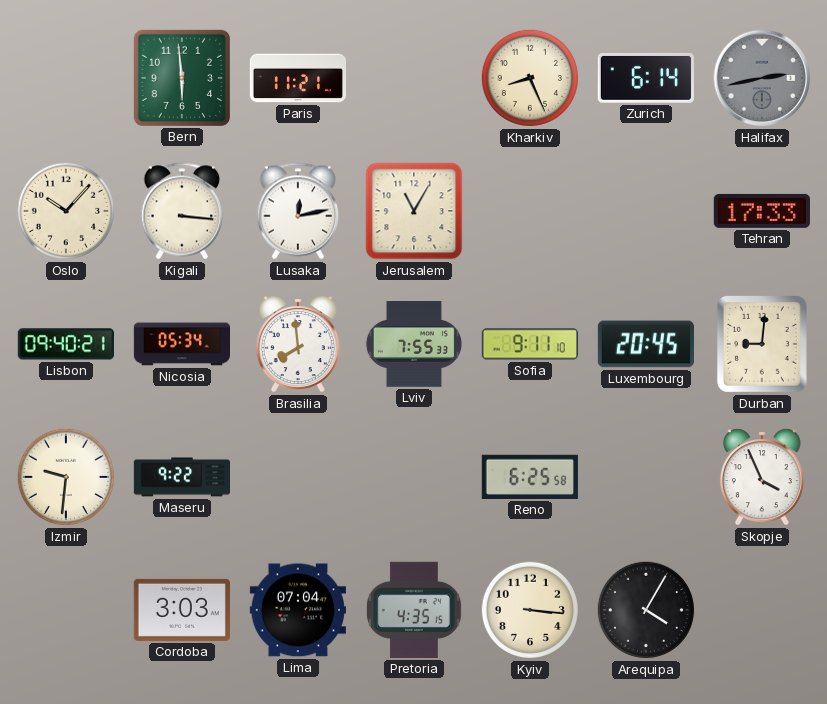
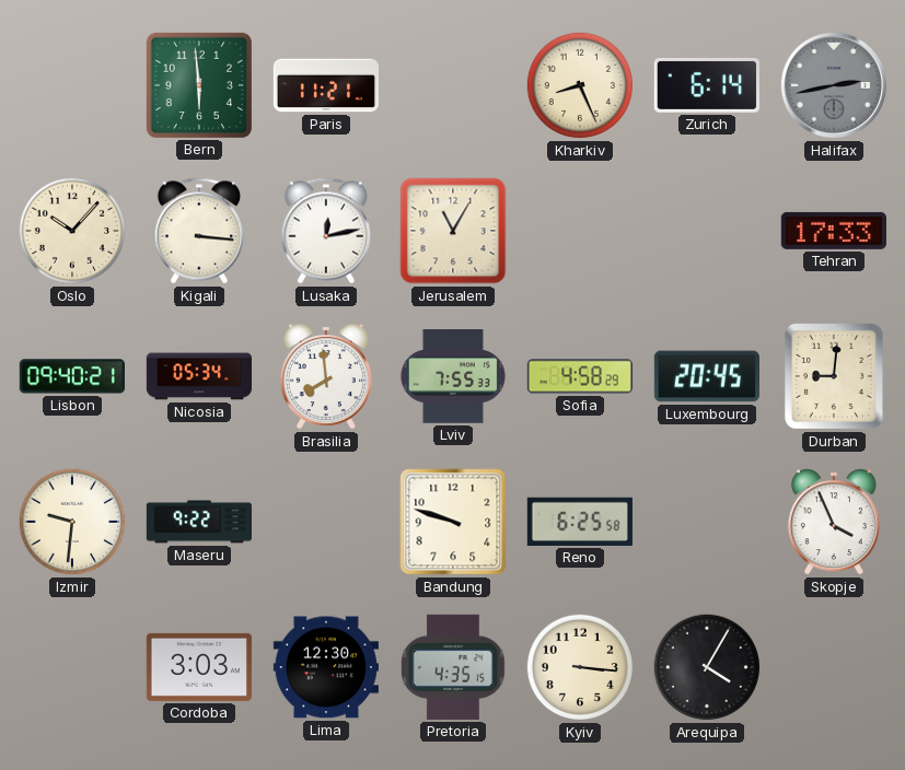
Sofia: 9:11 -> 4:58 (579, 376)
Bandung: none -> 9:48 (453, 522)
Lima: 07:04 -> 12:30 (326, 667)
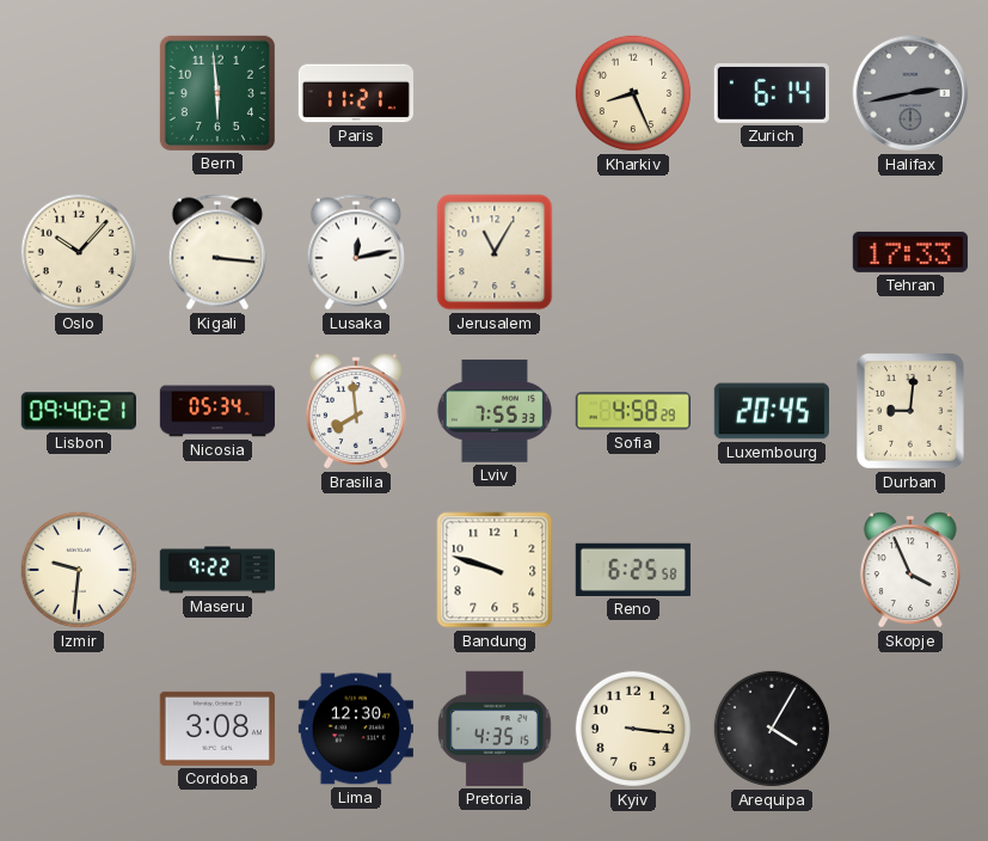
Cordoba: 3:03 -> 3:08 (217, 729)
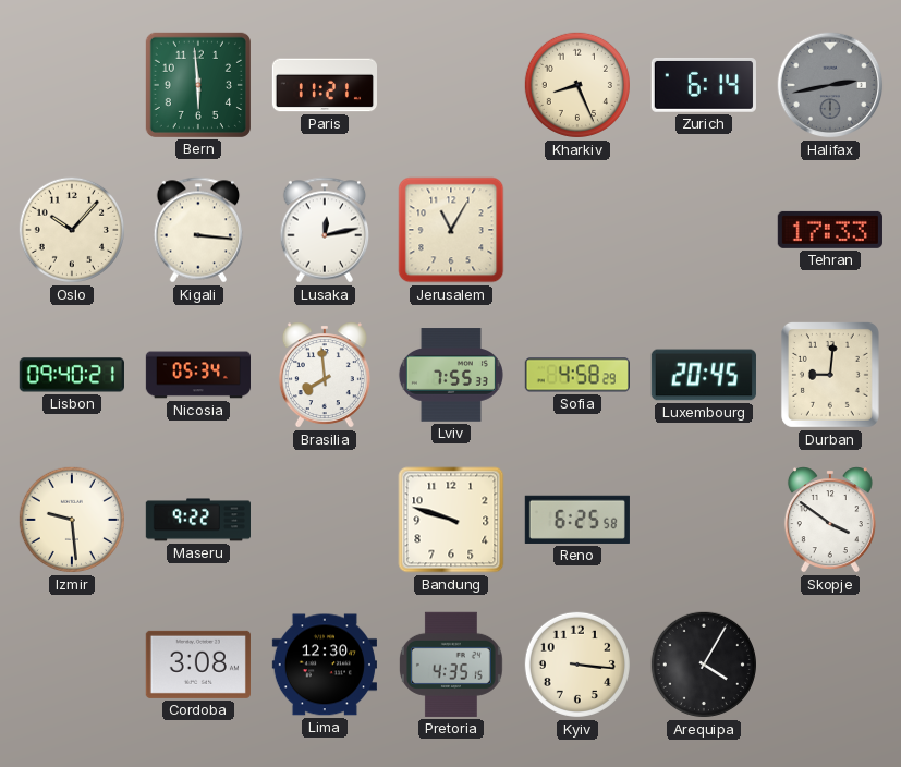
Izmir: 9:31 -> 9:29 (72, 520)
Skopje: 3:56 -> 3:51 (830, 520)
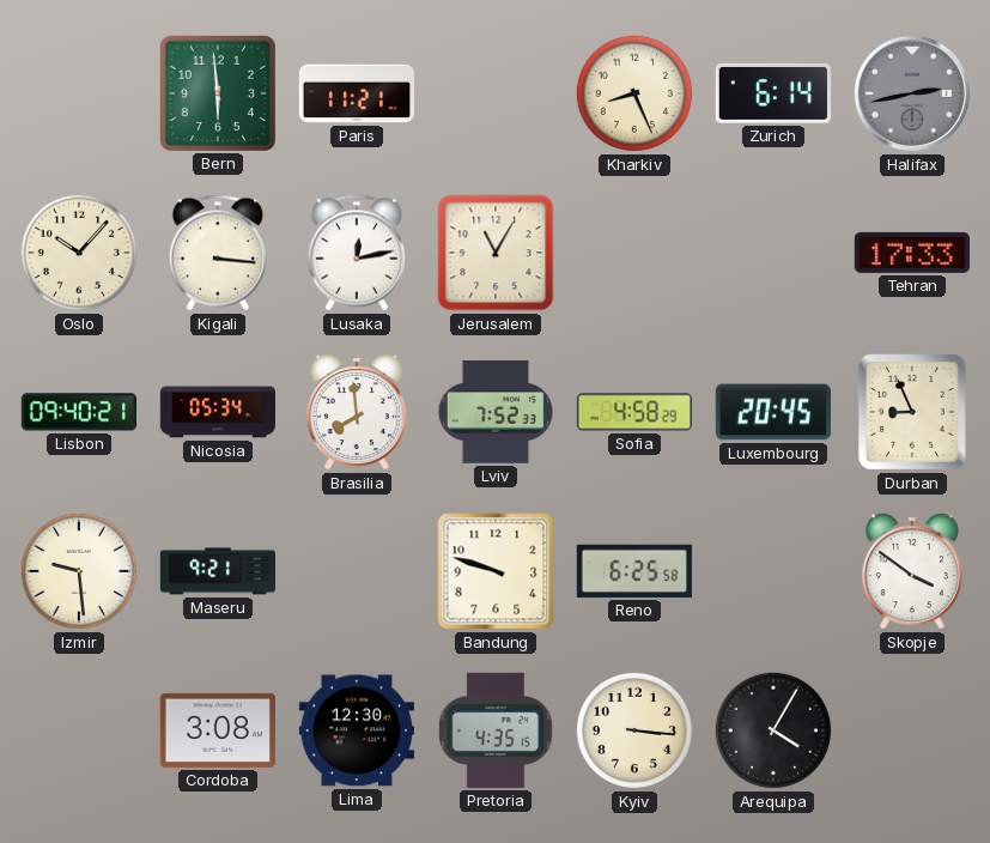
Lviv: 7:55 -> 7:52 (496, 412)
Durban: 9:01 -> 8:56 (912, 412)
Maseru: 9:22 -> 9:21 (217, 571)
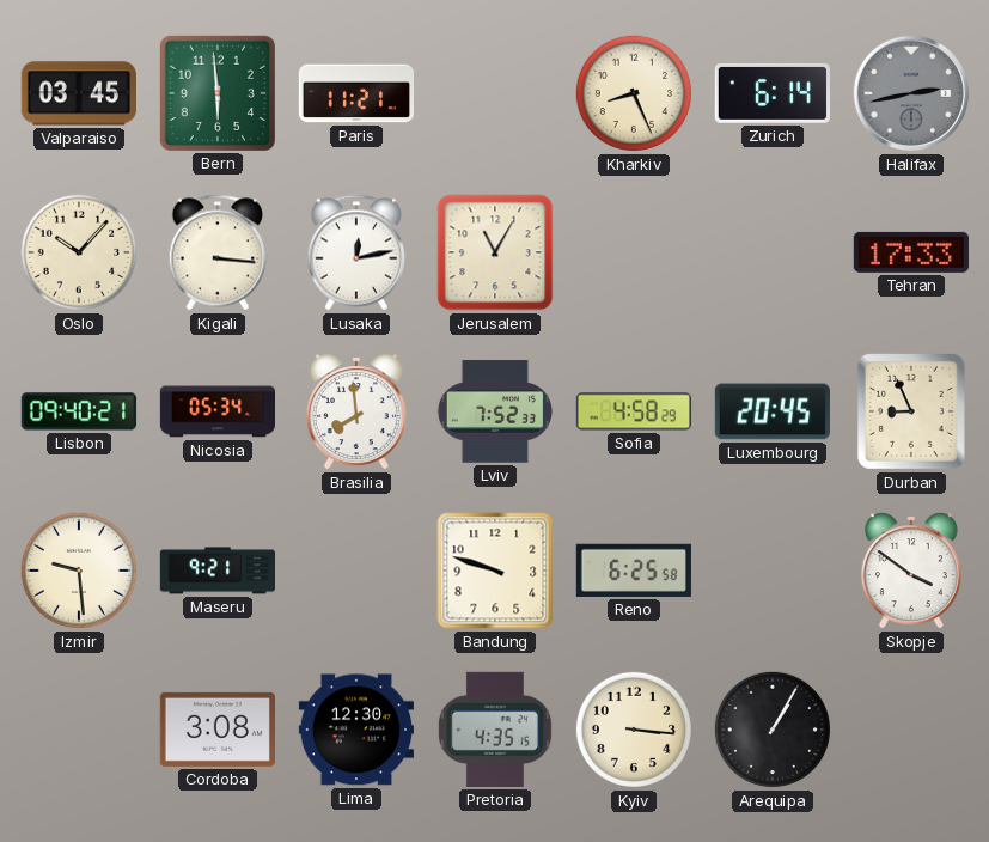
Valparaiso: none -> 03:45 (79, 93)
Arequipa: 4:05 -> 1:05 (773, 730)
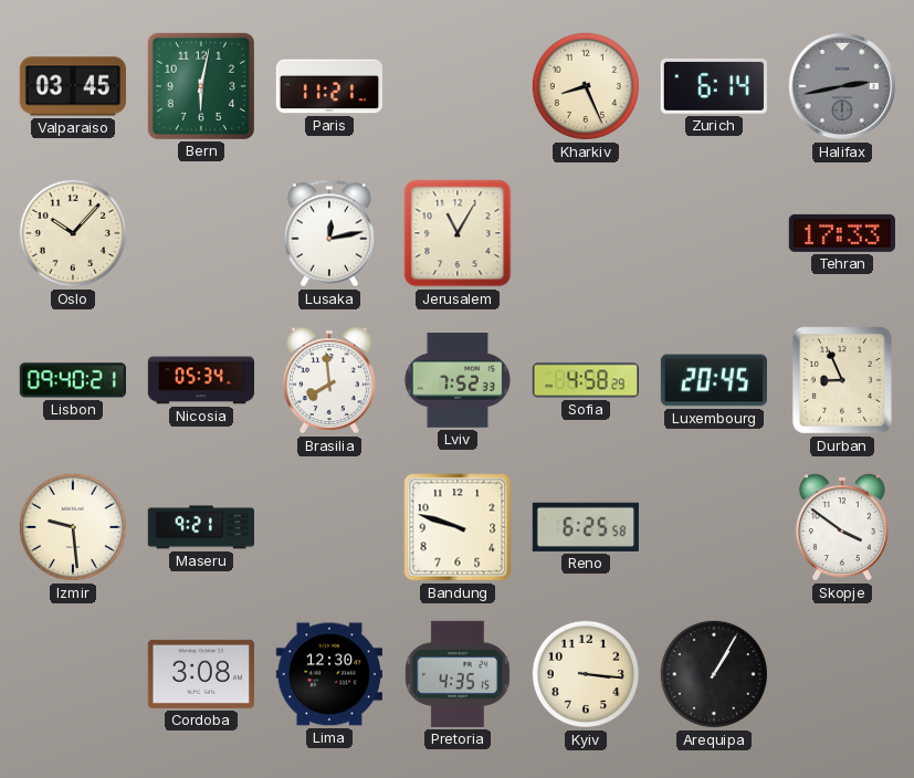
Bern: 5:59 -> 6:02 (201, 86)
Kigali: 3:16 -> none (218, 252)
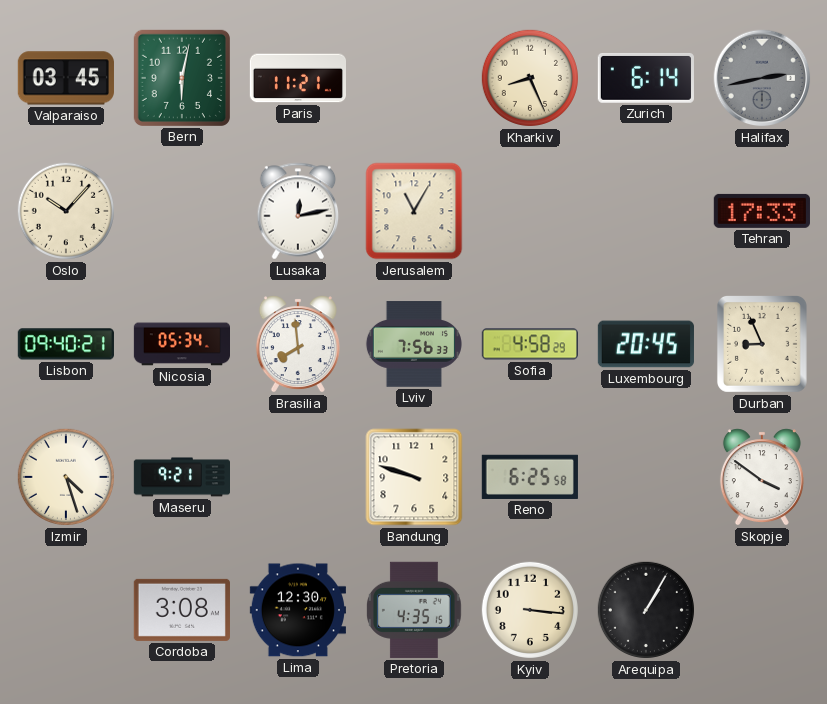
Lviv: 7:52 -> 7:56 (414, 344)
Izmir: 9:29 -> 4:27 (66, 477)
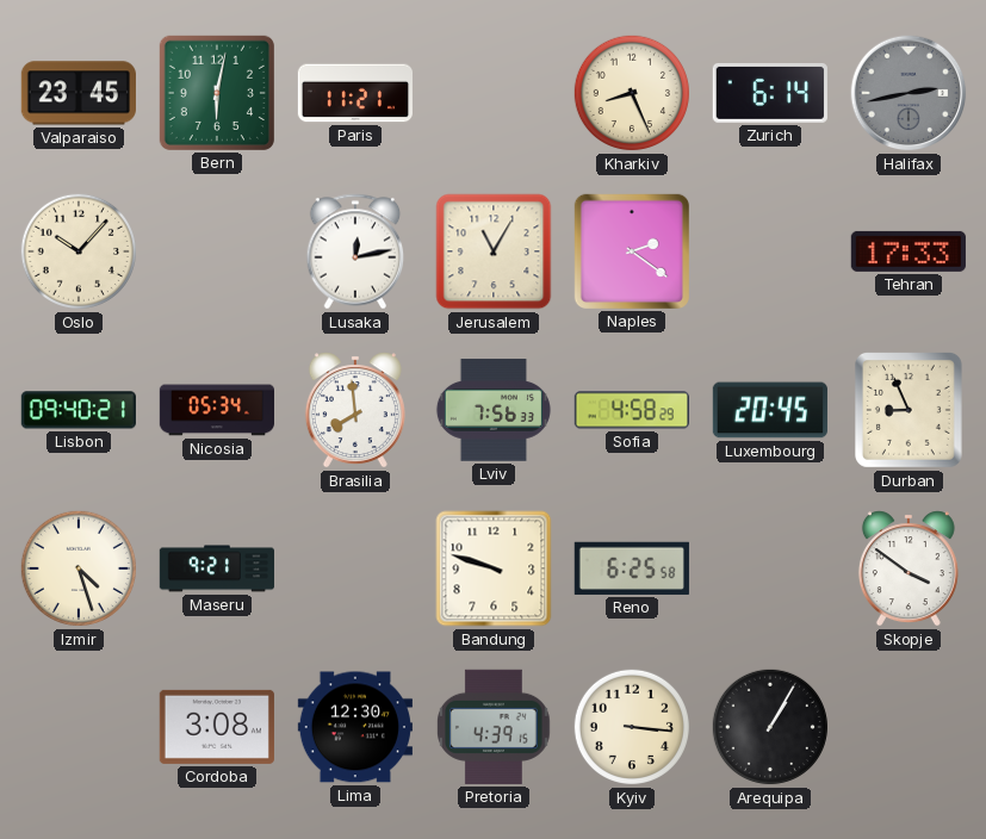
Valparaiso: 03:45 -> 23:45 (79, 93)
Naples: none -> 2:21 (632, 251)
Pretoria: 4:35 -> 4:39 (494, 727)
